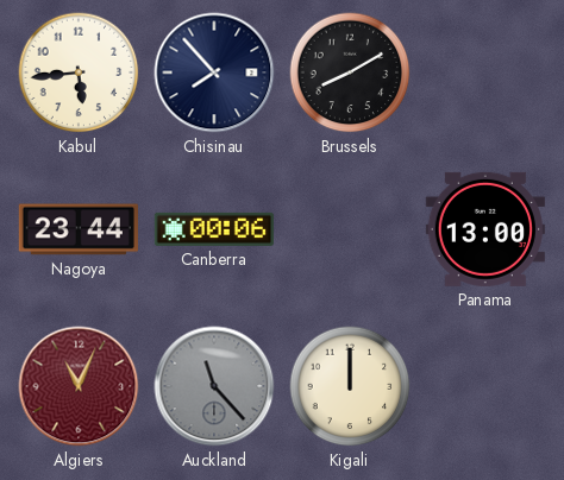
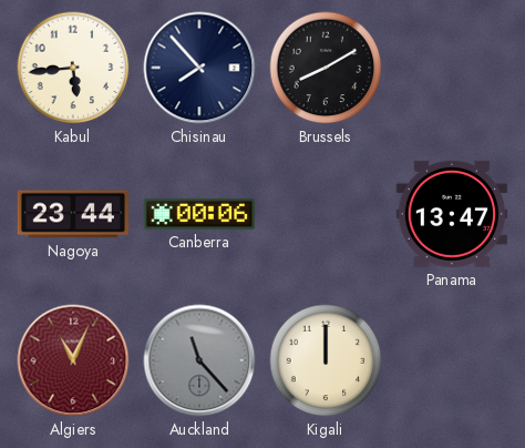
Panama: 13:00 -> 13:47 (452, 214)
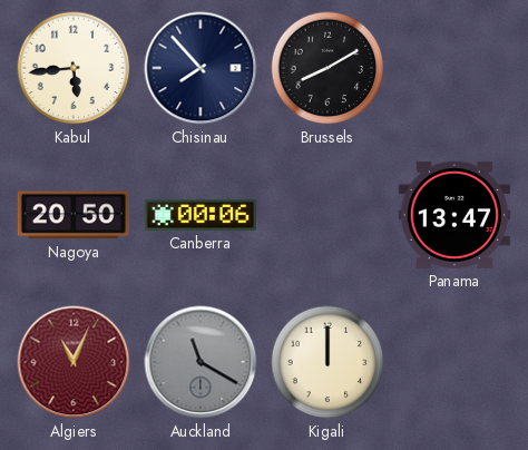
Nagoya: 23:44 -> 20:50 (74, 215)
Auckland: 11:23 -> 11:20 (201, 362)
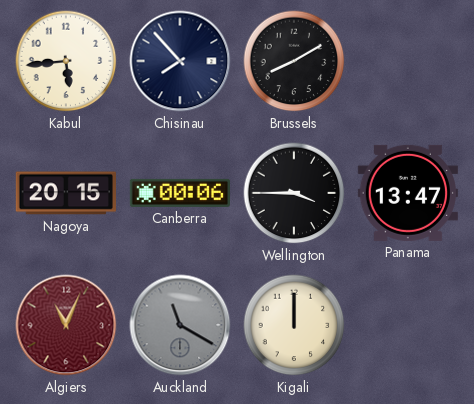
Nagoya: 20:50 -> 20:15 (66, 193)
Wellington: none -> 3:45 (294, 193)
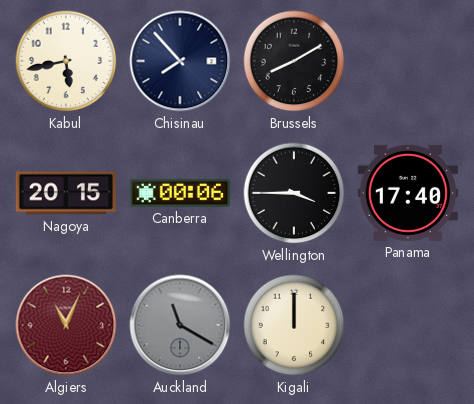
Kabul: 5:44 -> 5:43 (66, 61)
Panama: 13:47 -> 17:40 (408, 193)
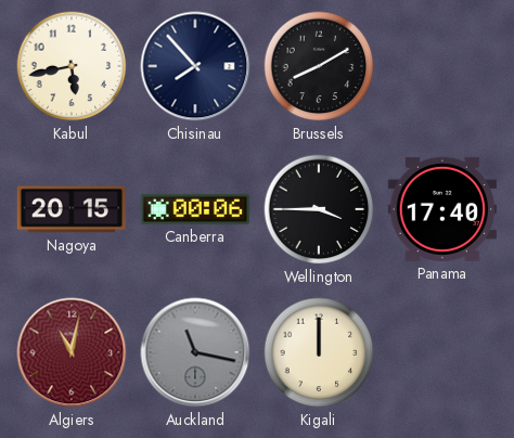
Algiers: 11:04 -> 11:02 (72, 352)
Auckland: 11:20 -> 11:17 (195, 352)
